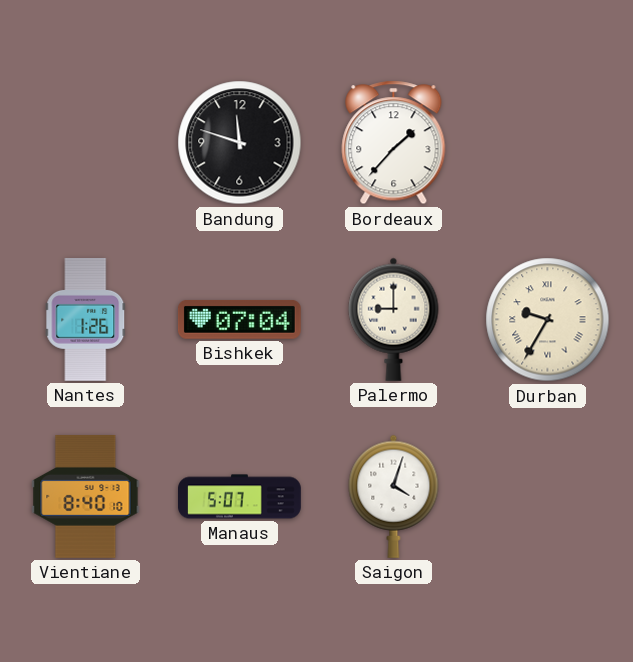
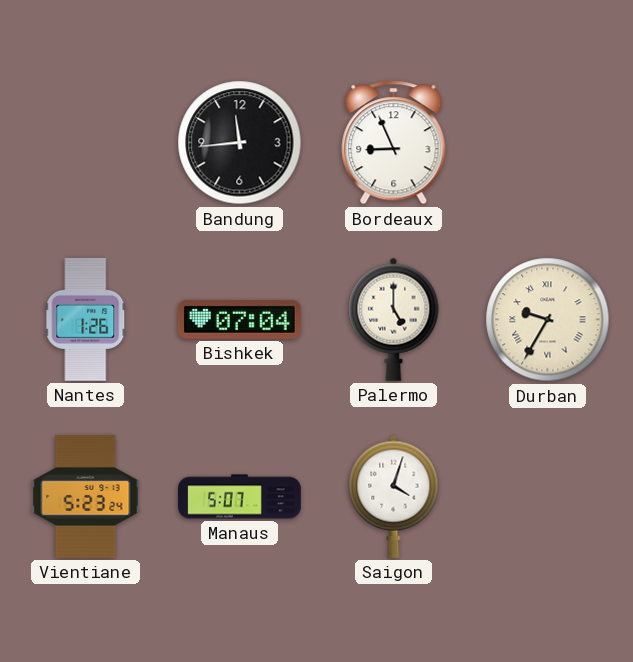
Bandung: 11:48 -> 11:44 (240, 143)
Bordeaux: 1:37 -> 8:56 (394, 143)
Palermo: 9:00 -> 5:00 (394, 319)
Vientiane: 8:40 -> 5:23 (86, 496)
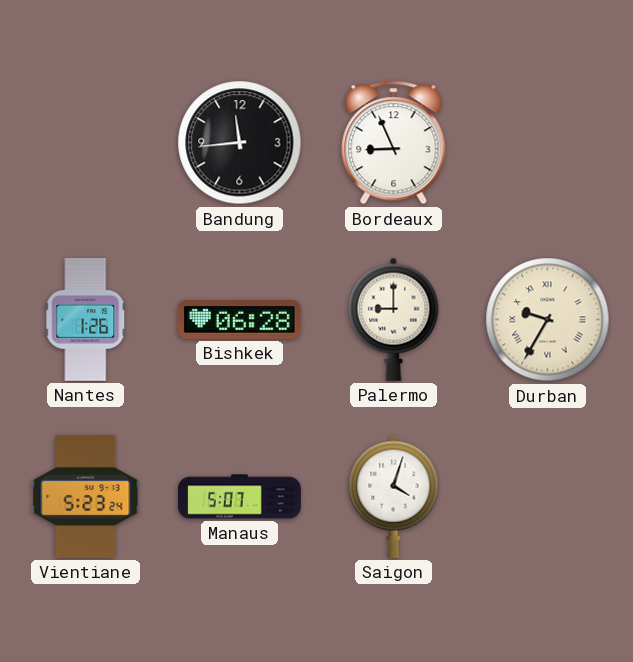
Bishkek: 07:04 -> 06:28 (239, 320)
Palermo: 5:00 -> 9:00 (394, 319)
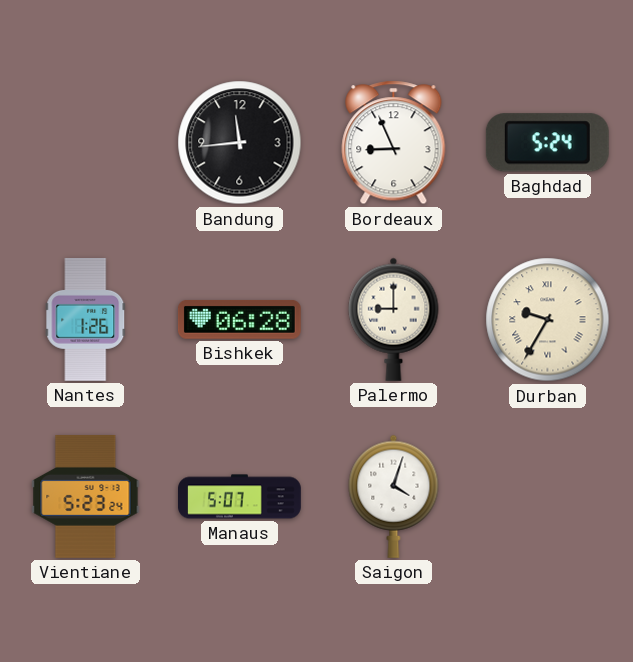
Baghdad: none -> 5:24 (547, 143)
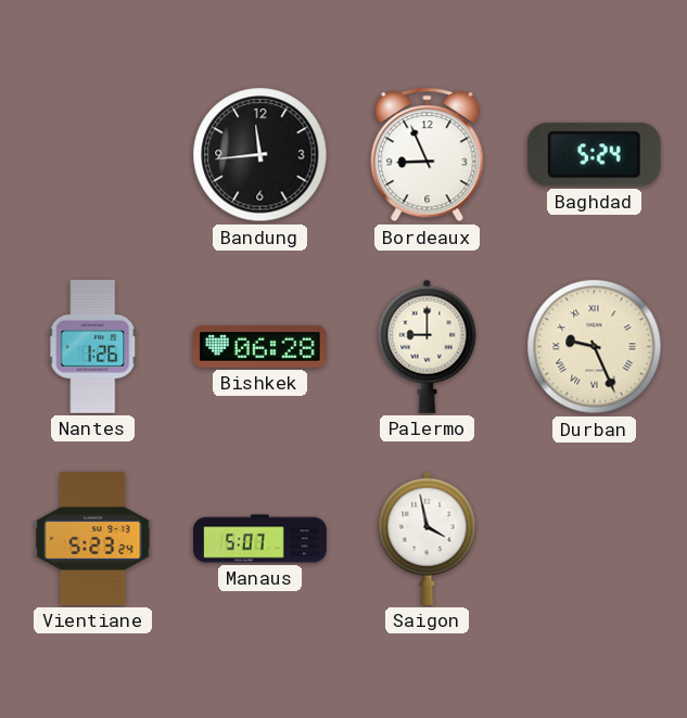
Durban: 9:35 -> 9:26 (595, 347)
Saigon: 4:03 -> 3:58 (428, 538)
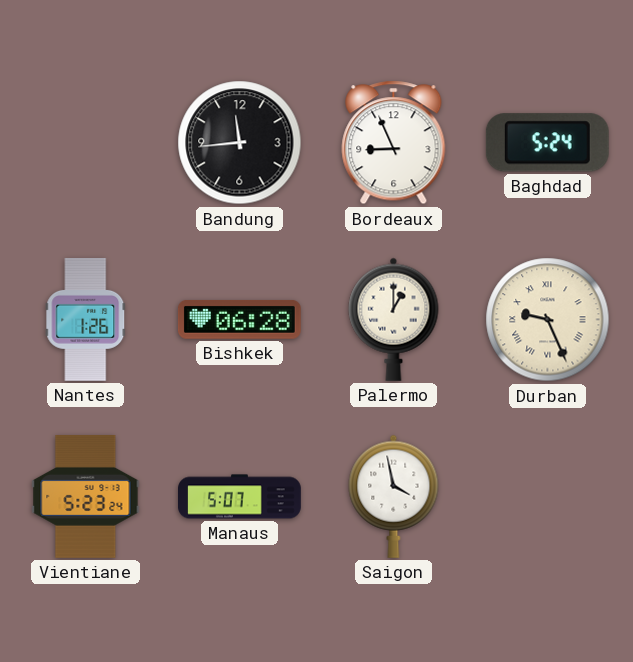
Palermo: 9:00 -> 1:00 (394, 319)
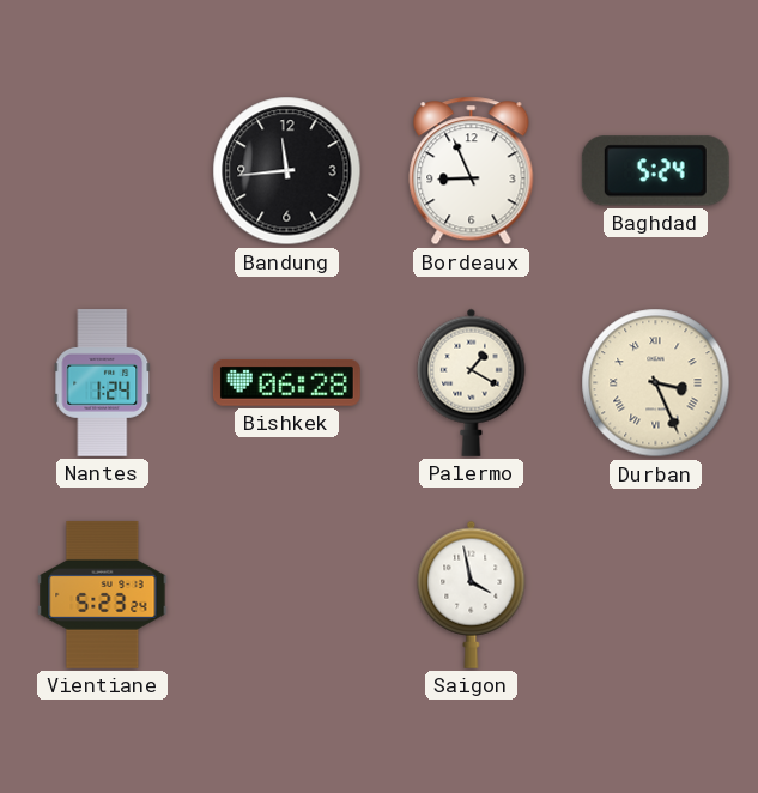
Nantes: 1:26 -> 1:24 (103, 382)
Palermo: 1:00 -> 1:20 (472, 382)
Durban: 9:26 -> 3:26 (656, 383)
Manaus: 5:07 -> none (240, 497)
